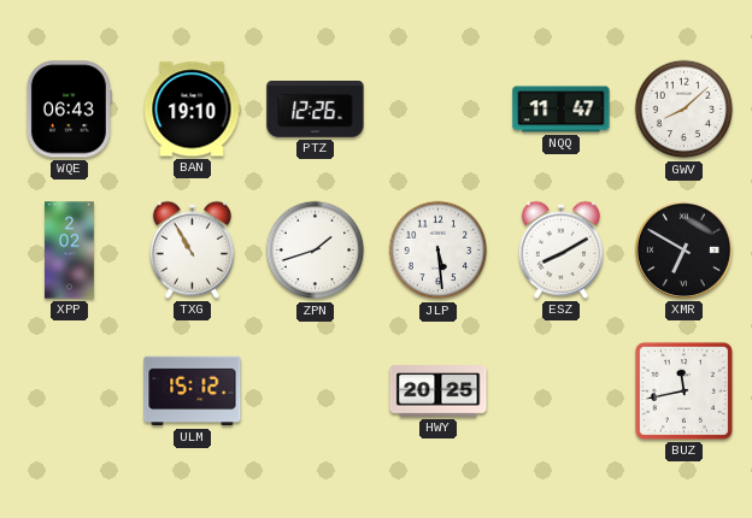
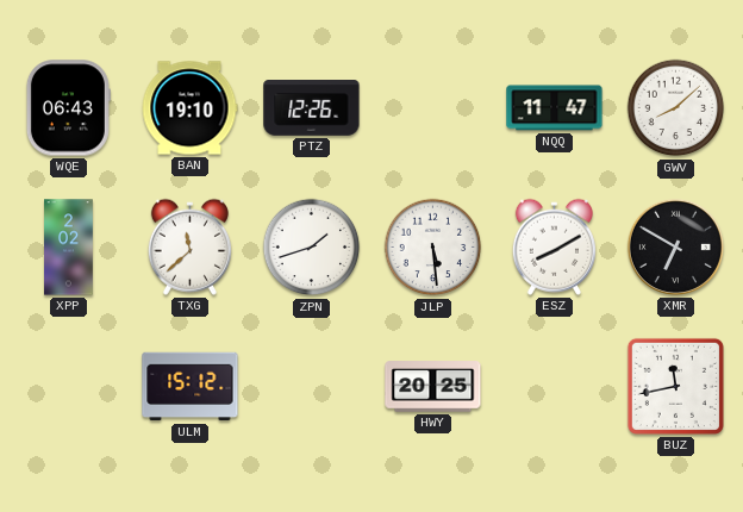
TXG: 10:55 -> 11:38 (189, 246)
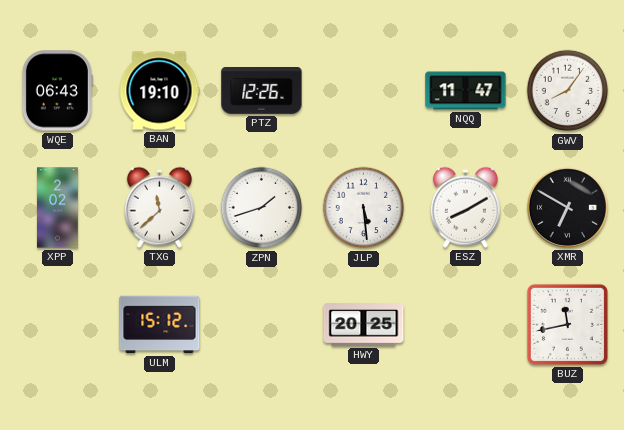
GWV: 8:08 -> 8:06 (568, 91)
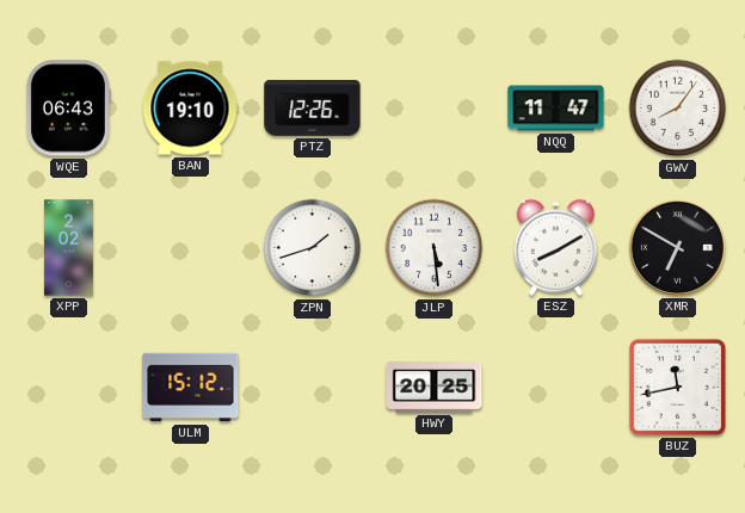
TXG: 11:38 -> none (159, 207)
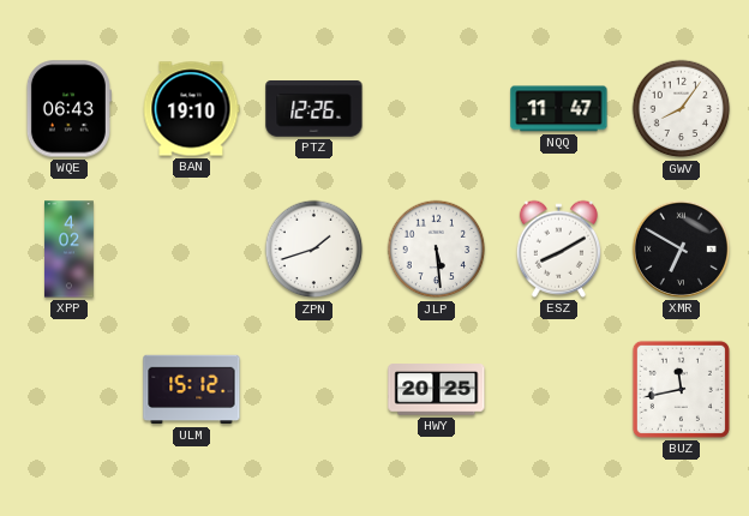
XPP: 2:02 -> 4:02 (70, 250)
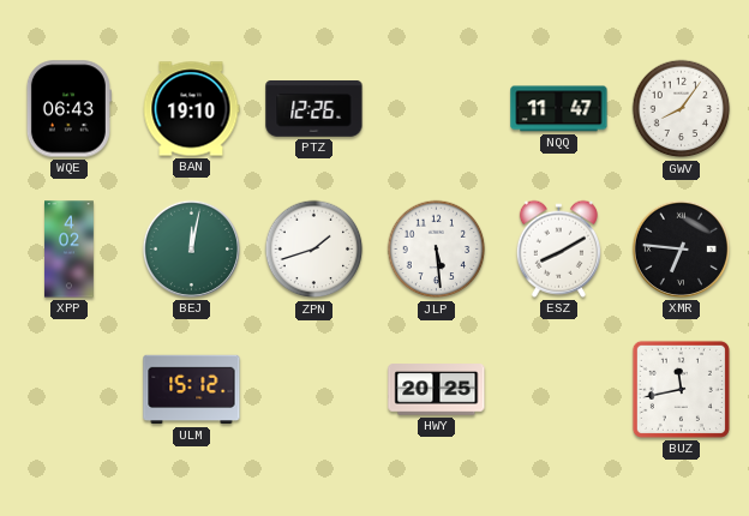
BEJ: none -> 12:02 (191, 248)
XMR: 6:50 -> 6:46 (681, 248)
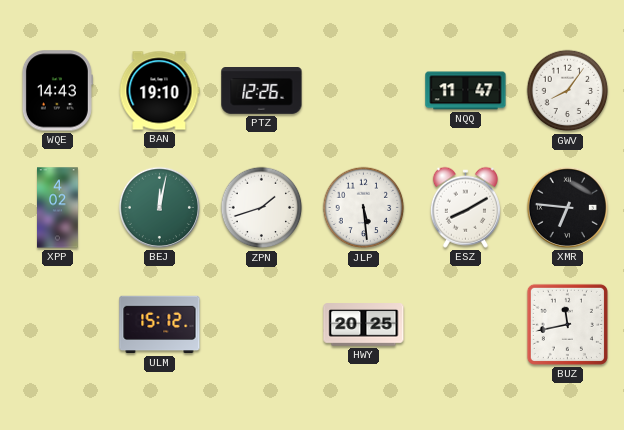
WQE: 06:43 -> 14:43 (57, 91)
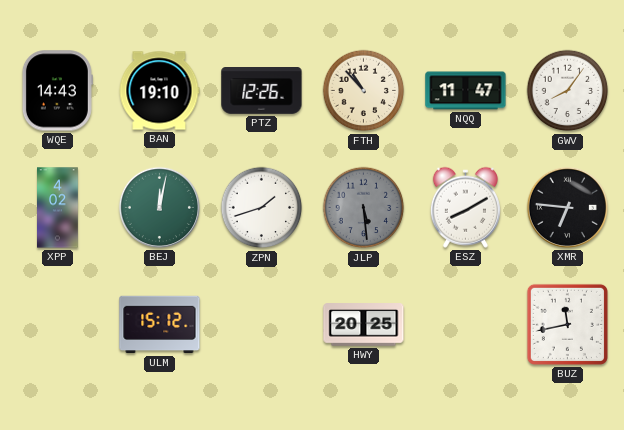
FTH: none -> 10:53 (364, 91)
JLP dial: white -> grey (364, 208)
